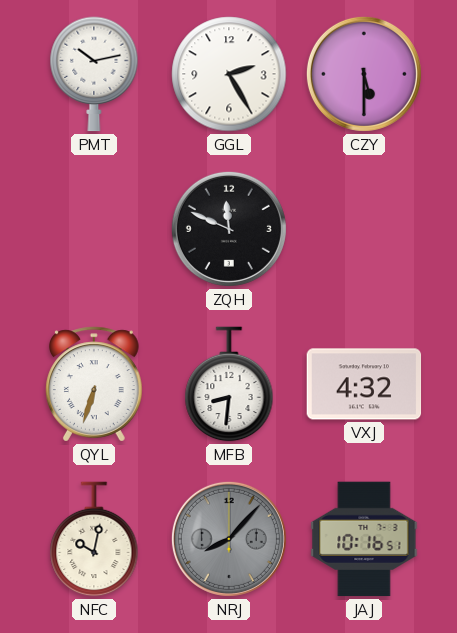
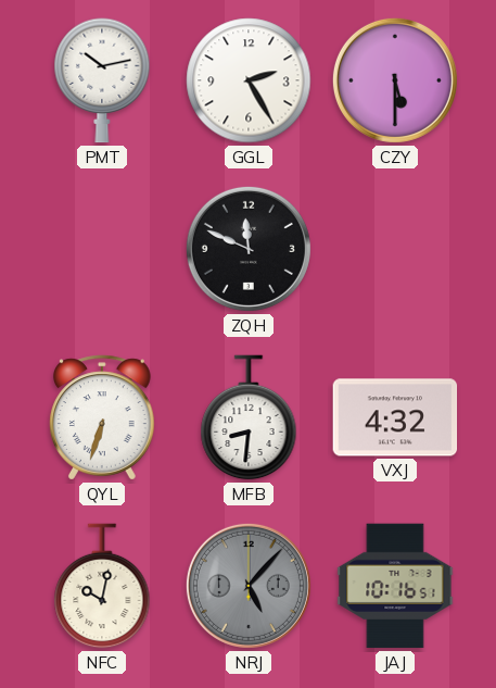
NRJ: 8:07 -> 5:07 (249, 586)
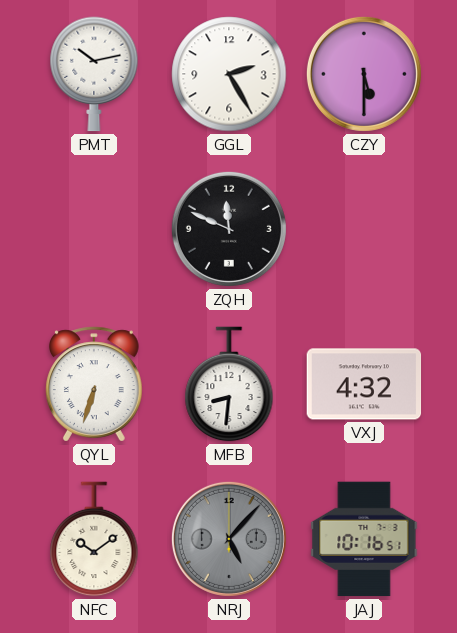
NFC: 10:02 -> 10:09 (94, 539)
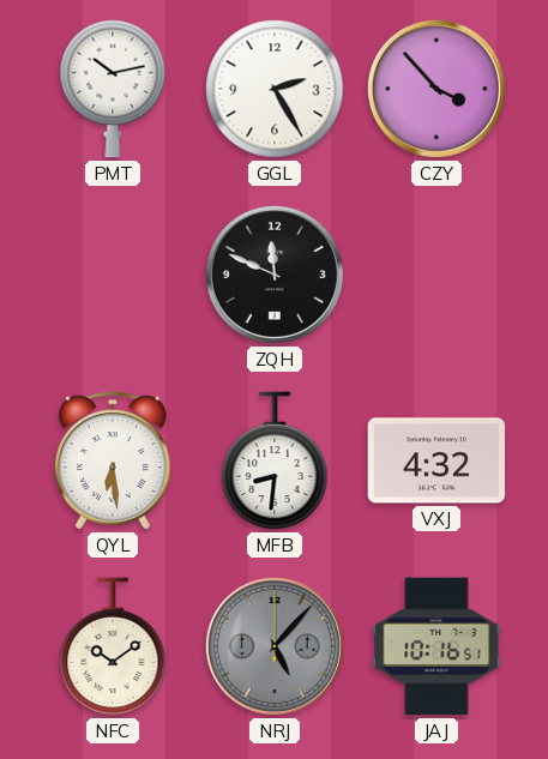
CZY: 5:30 -> 3:53 (436, 89)
QYL: 6:33 -> 6:29 (113, 460)
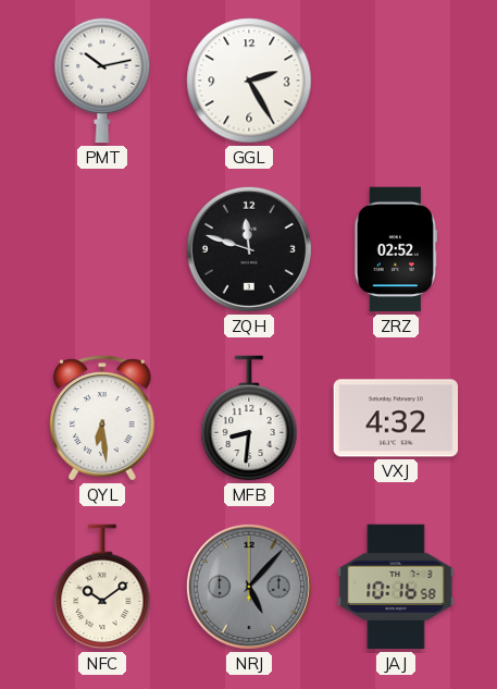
CZY: 3:53 -> none (436, 89)
ZQH: 11:49 -> 11:48 (249, 249)
ZRZ: none -> 02:52 (396, 249)
JAJ: 10:16:51 -> 10:16:58 (396, 587)
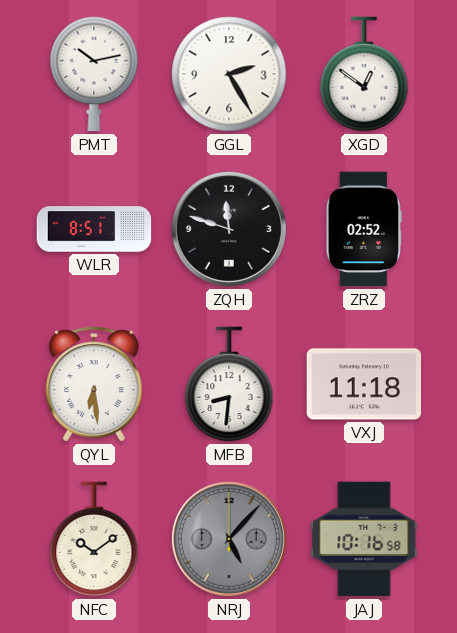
XGD: none -> 12:51 (364, 74)
WLR: none -> 8:51 (94, 229)
VXJ: 4:32 -> 11:18 (364, 384)
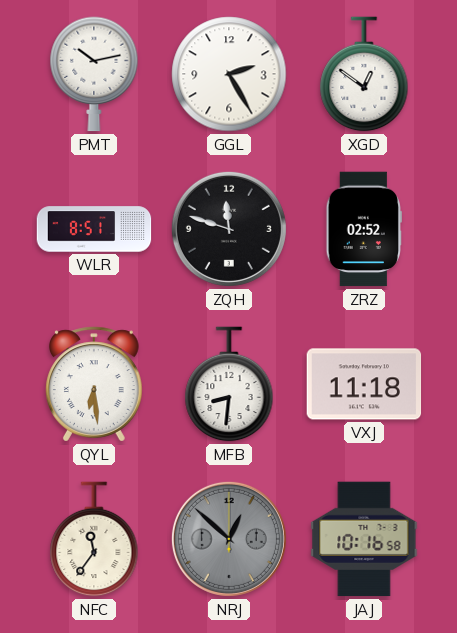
NFC: 10:09 -> 11:36 (94, 539)
NRJ: 5:07 -> 12:52 (229, 539)
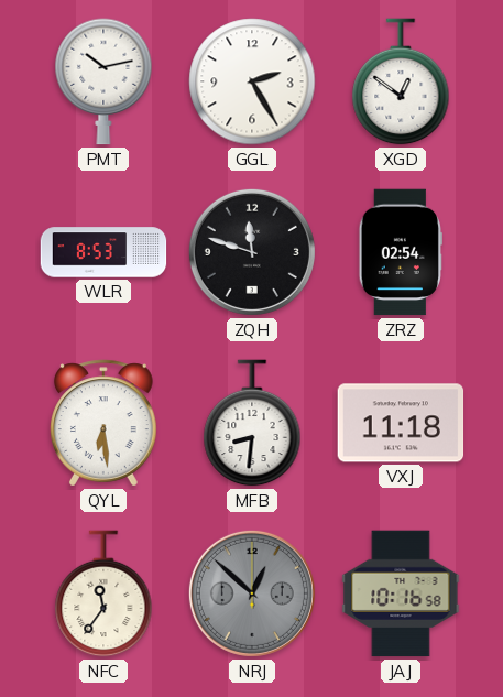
WLR: 8:51 -> 8:53 (103, 252)
ZRZ: 02:52 -> 02:54 (401, 252)
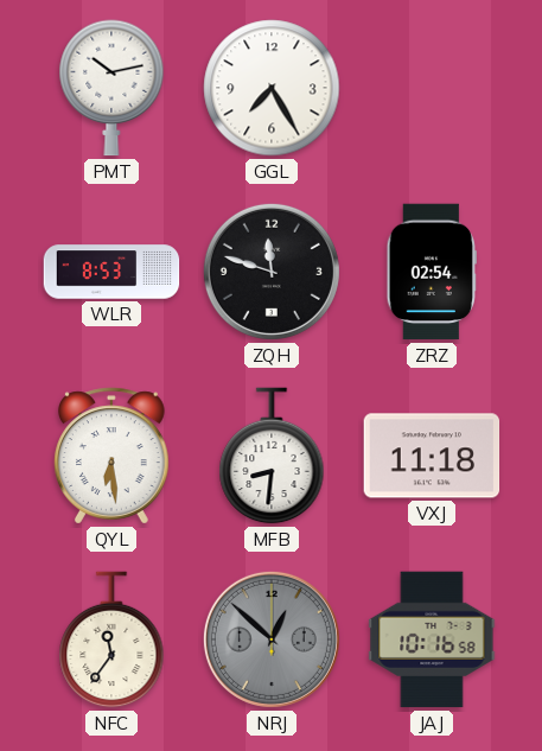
GGL: 2:25 -> 7:25 (272, 88)
XGD: 12:51 -> none (401, 81)
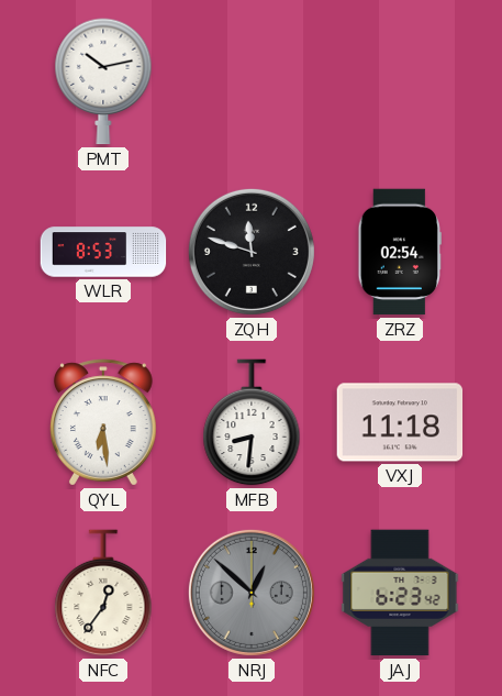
GGL: 7:25 -> none (272, 88)
NFC: 11:36 -> 12:36 (103, 593)
JAJ: 10:16 -> 6:23 (400, 593)
